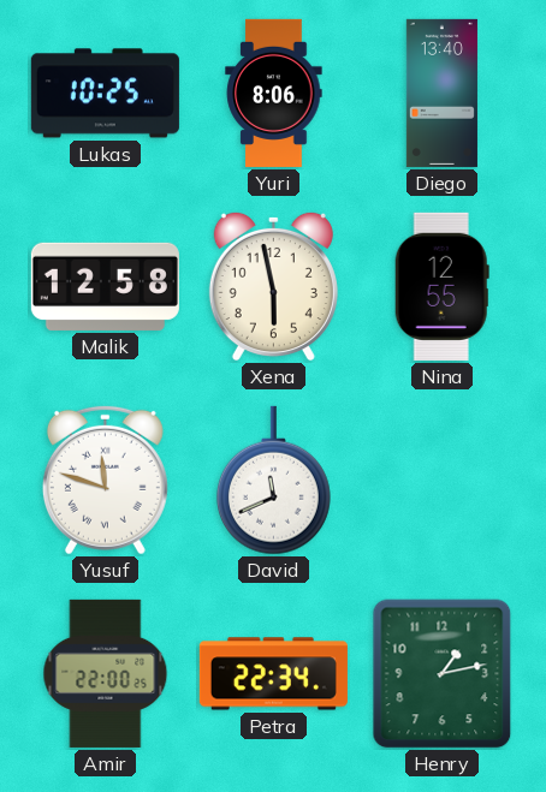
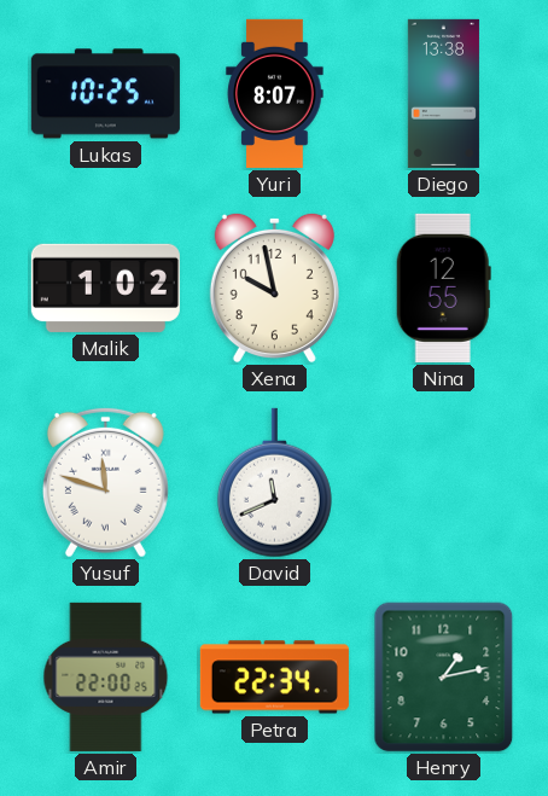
Yuri: 8:06 -> 8:07 (275, 93)
Diego: 13:40 -> 13:38 (443, 93)
Malik: 12:58 -> 1:02 (105, 287)
Xena: 5:58 -> 9:58 (274, 287)
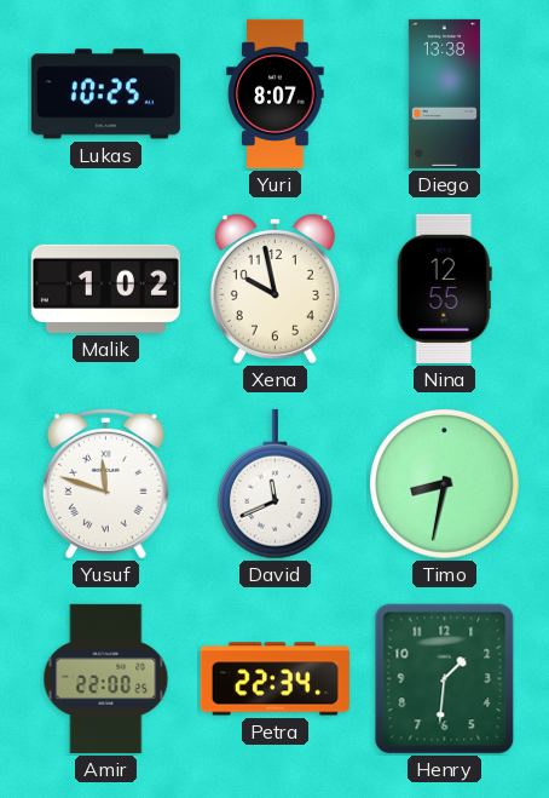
Timo: none -> 8:32 (445, 484)
Henry: 1:13 -> 1:31 (445, 679)
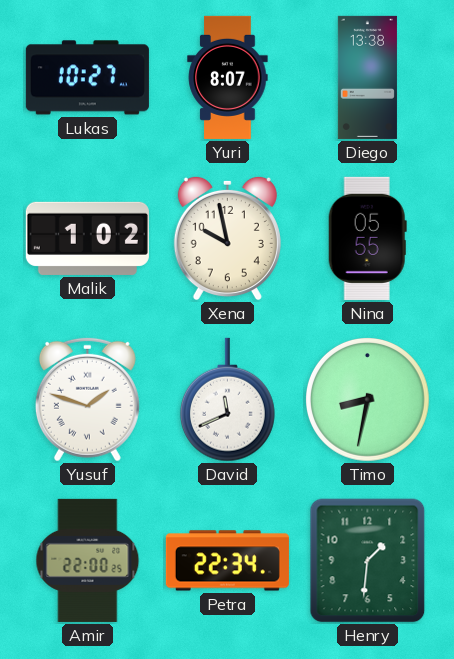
Lukas: 10:25 -> 10:27 (87, 78)
Nina: 12:55 -> 05:55 (367, 238)
Yusuf: 11:48 -> 1:48 (87, 399)
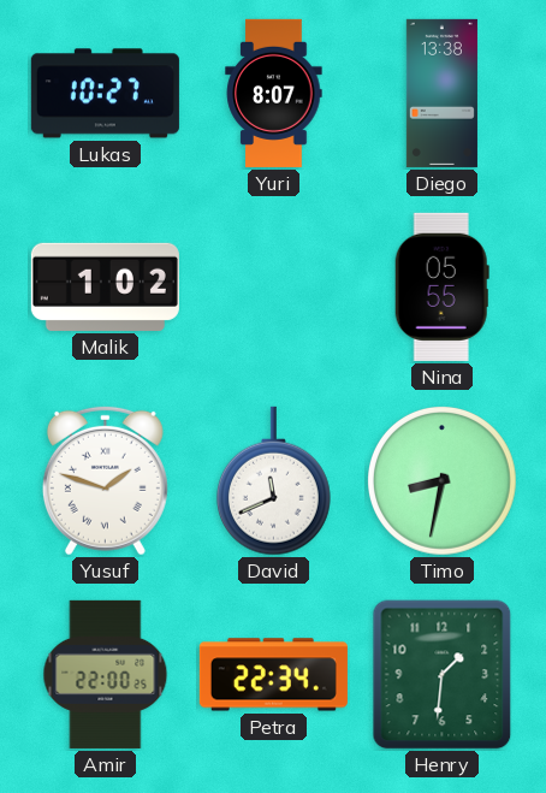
Xena: 9:58 -> none (227, 238)
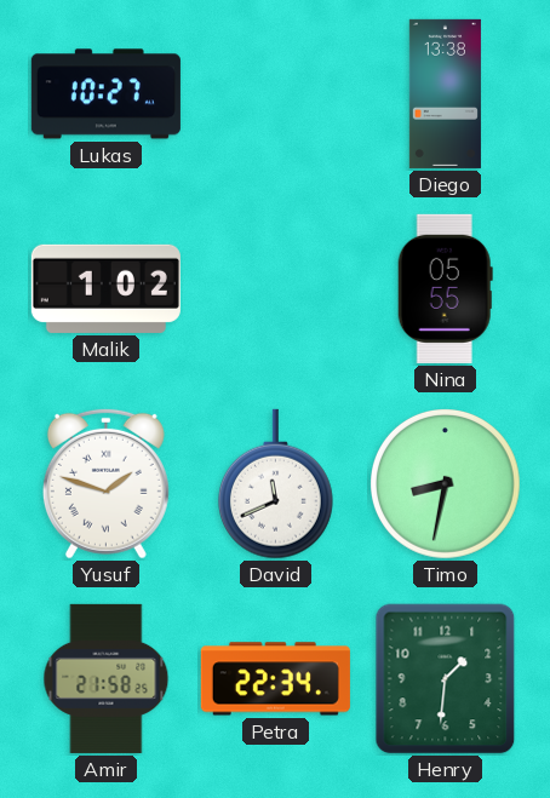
Yuri: 8:07 -> none (274, 93)
Amir: 22:00 -> 21:58 (107, 678)
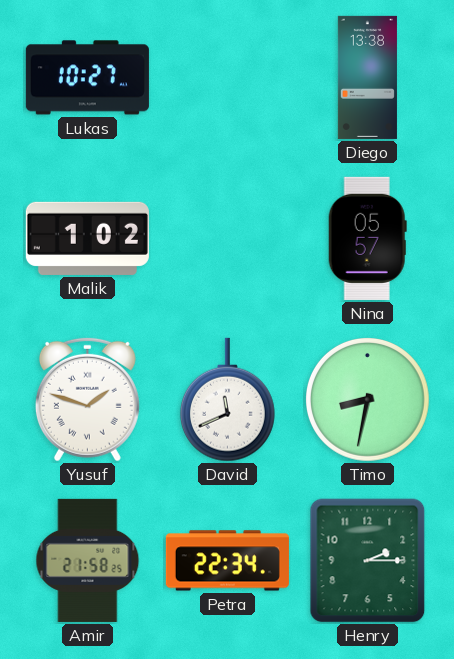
Nina: 05:55 -> 05:57 (367, 238)
Henry: 1:31 -> 2:15 (368, 561)
